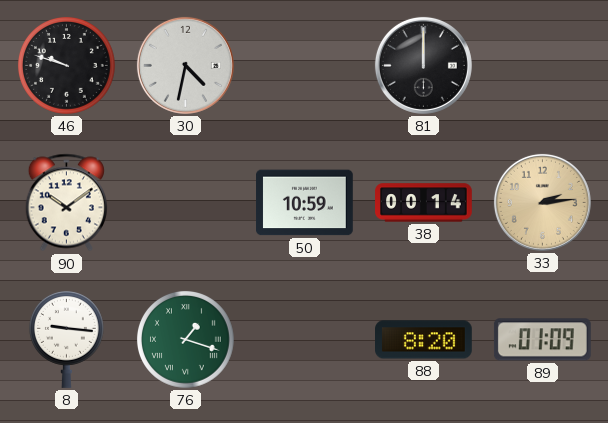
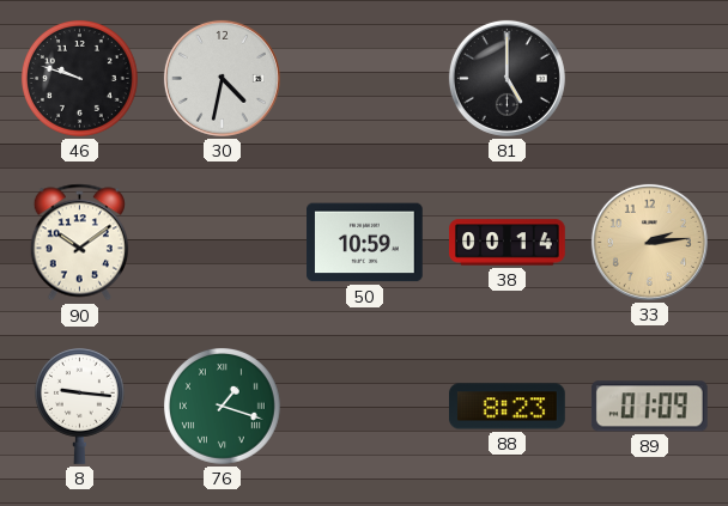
81: 12:00 -> 5:00 (506, 78)
88: 8:20 -> 8:23 (508, 407)
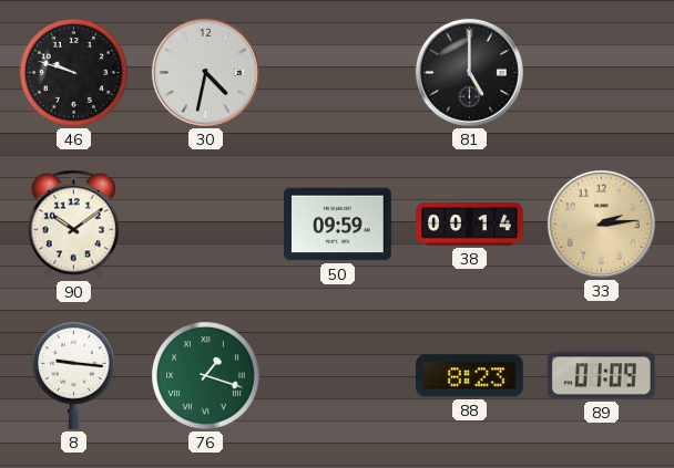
50: 10:59 -> 09:59 (338, 225)
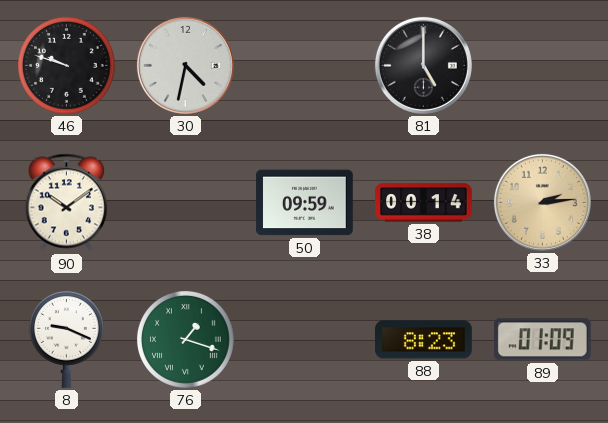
8: 9:16 -> 9:19 (66, 339)
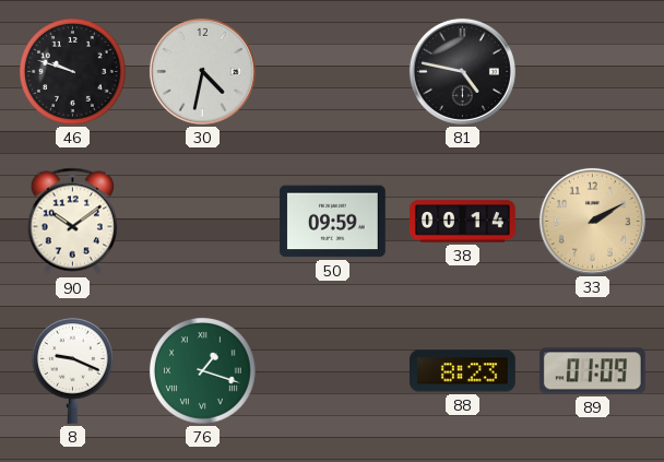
81: 5:00 -> 4:47 (462, 71)
33: 2:14 -> 2:10 (592, 221)
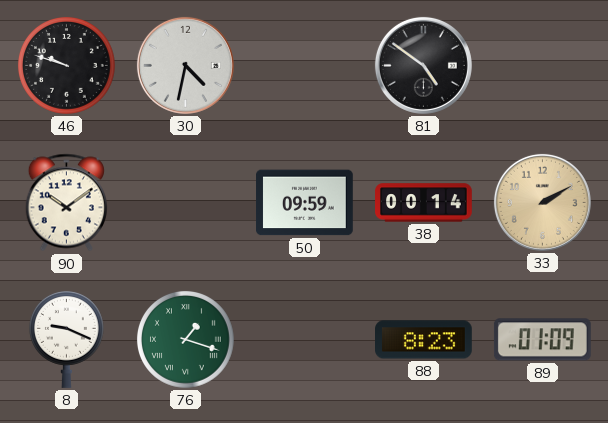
81: 4:47 -> 4:51 (423, 65)
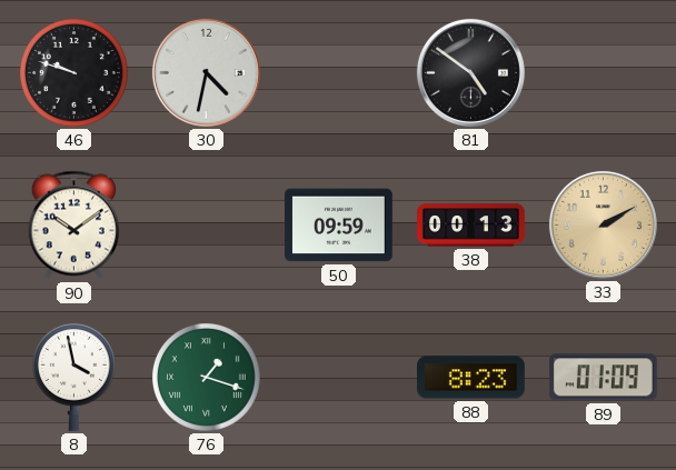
38: 00:14 -> 00:13 (471, 226)
8: 9:19 -> 3:58 (73, 377)
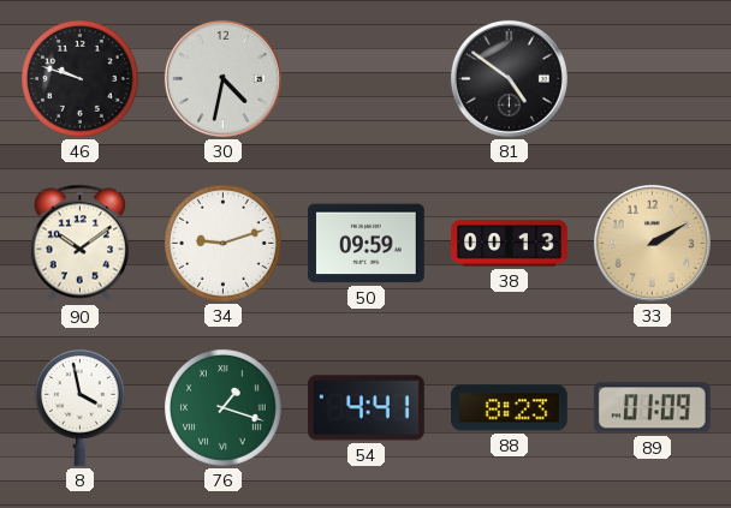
34: none -> 9:12 (224, 244)
54: none -> 4:41 (365, 408)
